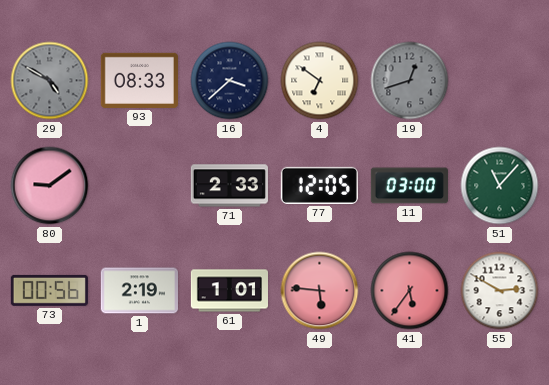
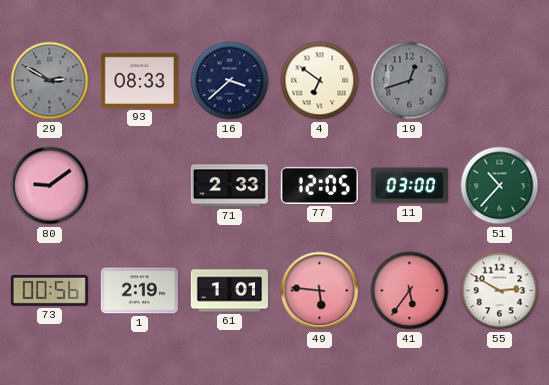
29: 4:50 -> 2:50 (50, 81)
51: 11:07 -> 10:37 (500, 186)
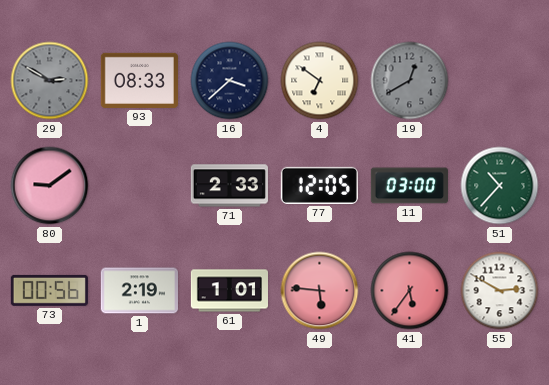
19: 12:42 -> 12:40 (410, 81)
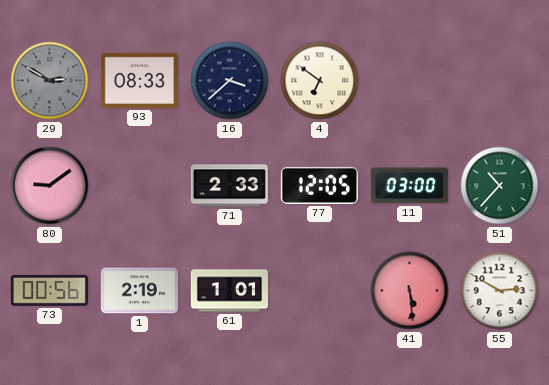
19: 12:40 -> none (410, 81)
49: 5:46 -> none (320, 291)
41: 5:36 -> 5:29 (410, 291)
